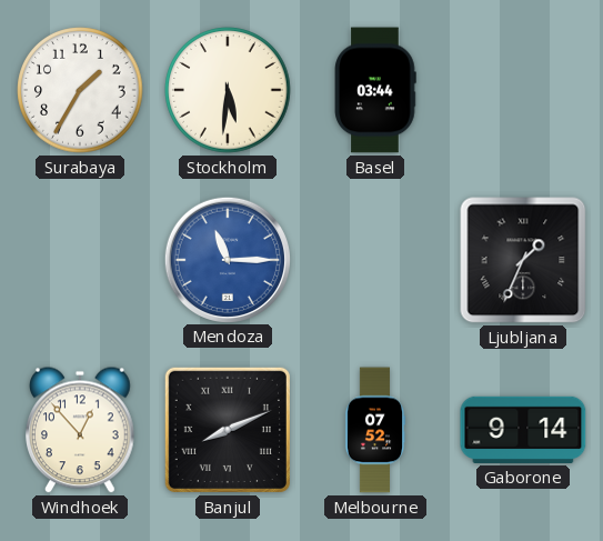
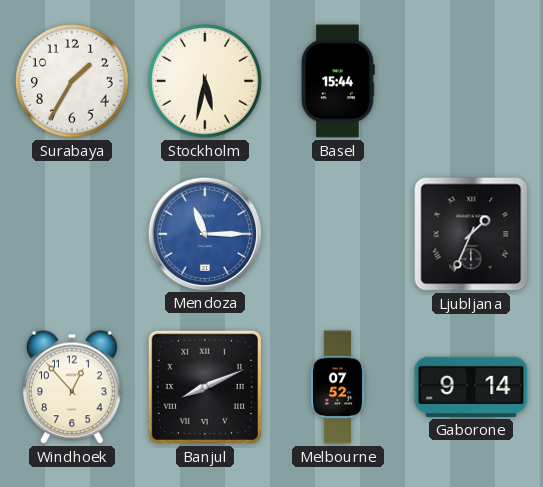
Stockholm: 5:31 -> 5:32 (205, 81)
Basel: 03:44 -> 15:44 (338, 81)
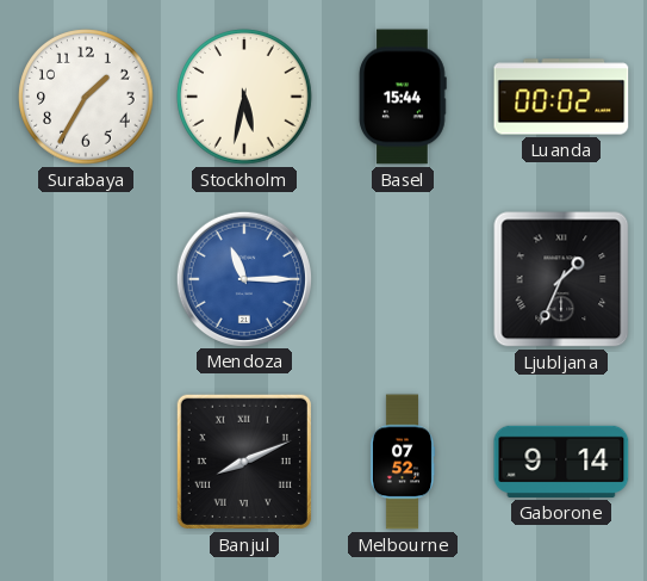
Luanda: none -> 00:02 (561, 97)
Windhoek: 12:53 -> none (73, 387)
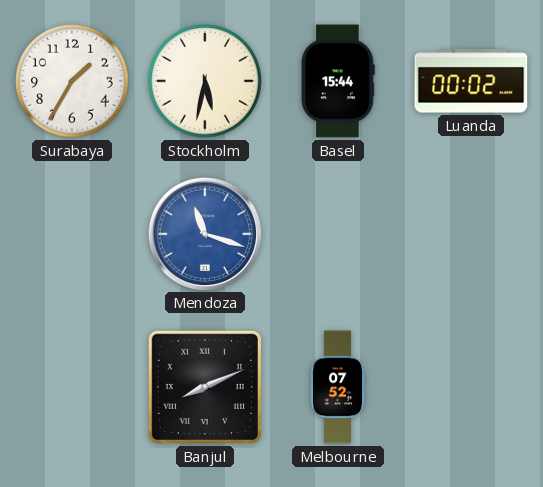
Mendoza: 11:15 -> 11:18 (204, 233)
Ljubljana: 1:34 -> none (561, 279)
Gaborone: 9:14 -> none (561, 462)
